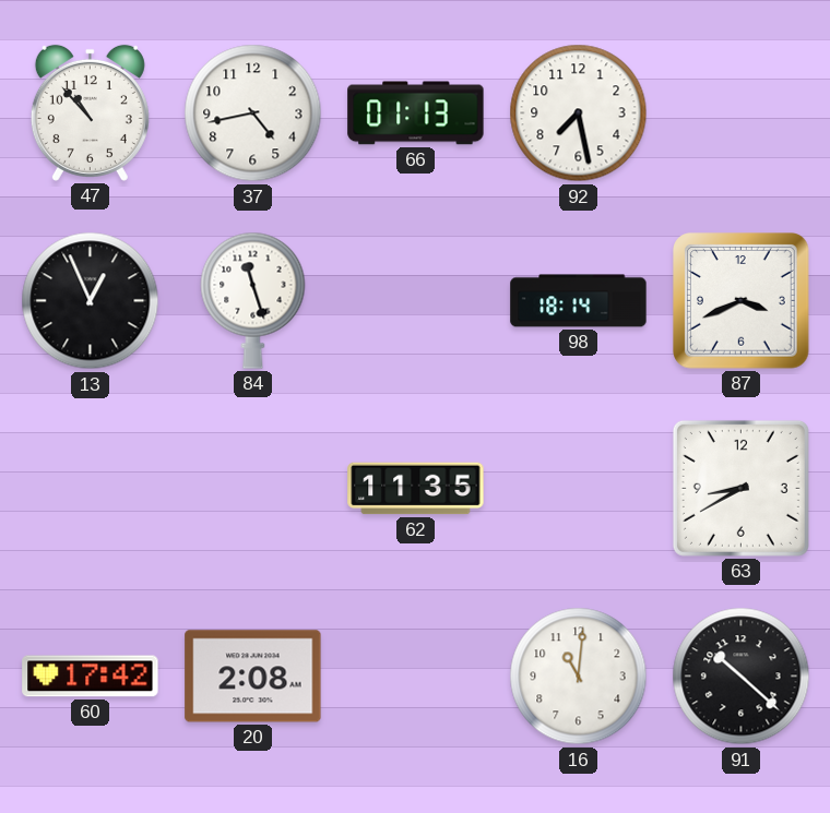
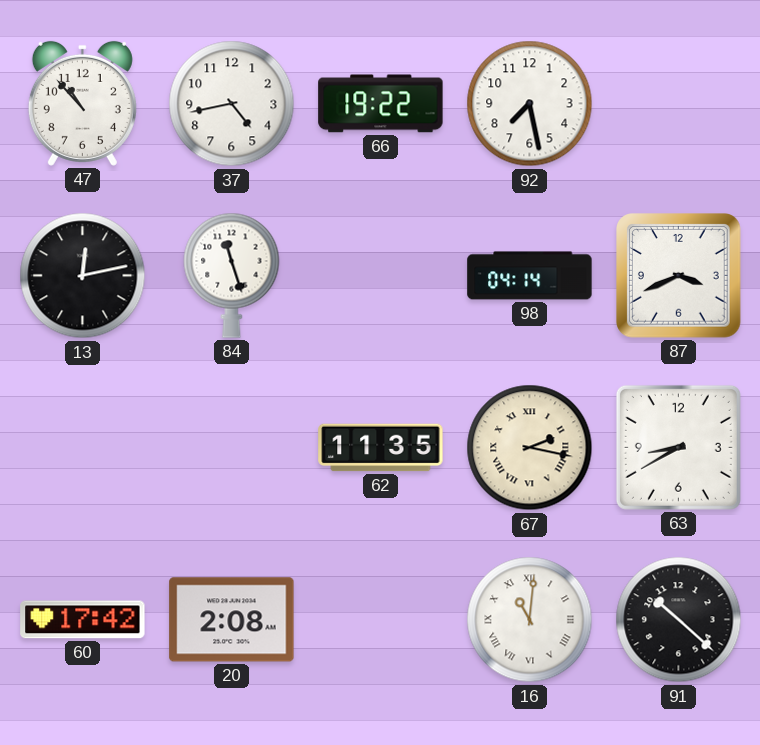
66: 01:13 -> 19:22 (381, 104)
13: 12:56 -> 12:13 (83, 276)
98: 18:14 -> 04:14 (530, 276)
67: none -> 2:17 (530, 448)
16 numerals: Arabic -> Roman (530, 620)
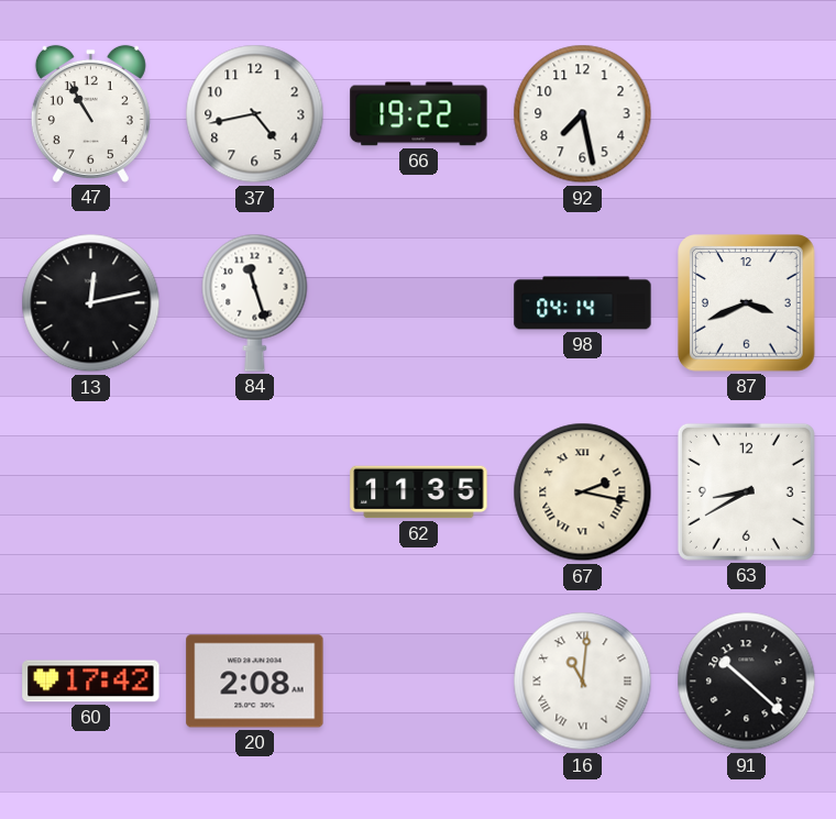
47: 10:53 -> 10:55 (90, 113)
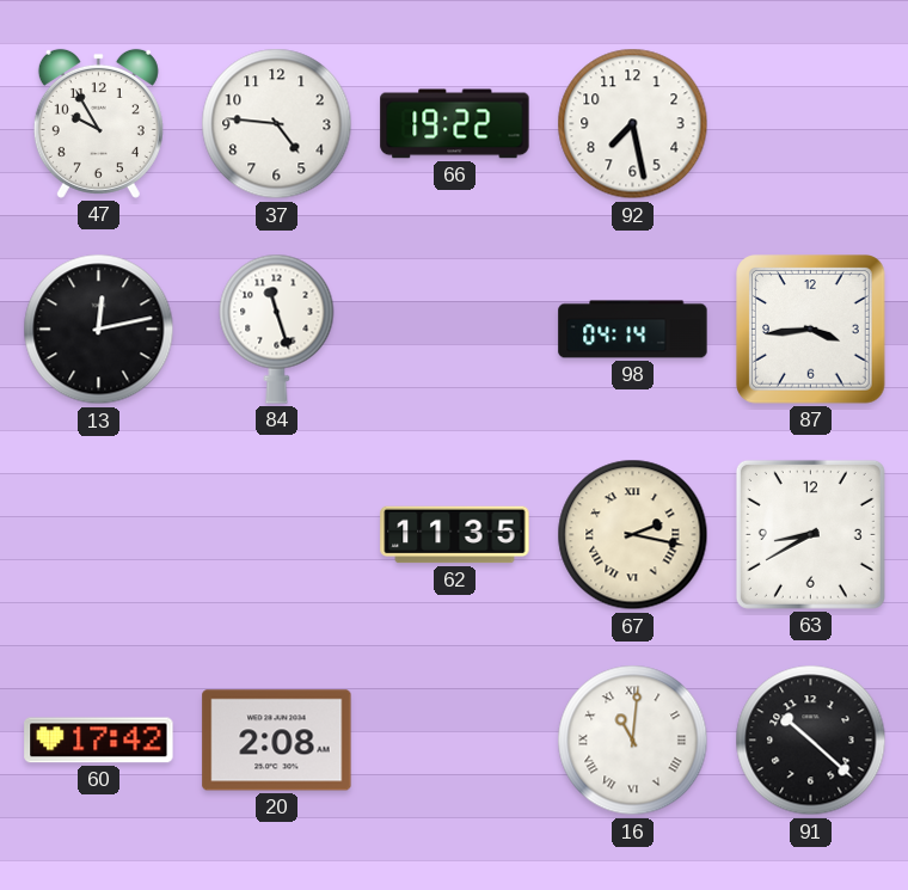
47: 10:55 -> 9:55 (98, 123)
37: 4:43 -> 4:46 (277, 124)
87: 3:41 -> 3:44 (811, 330)
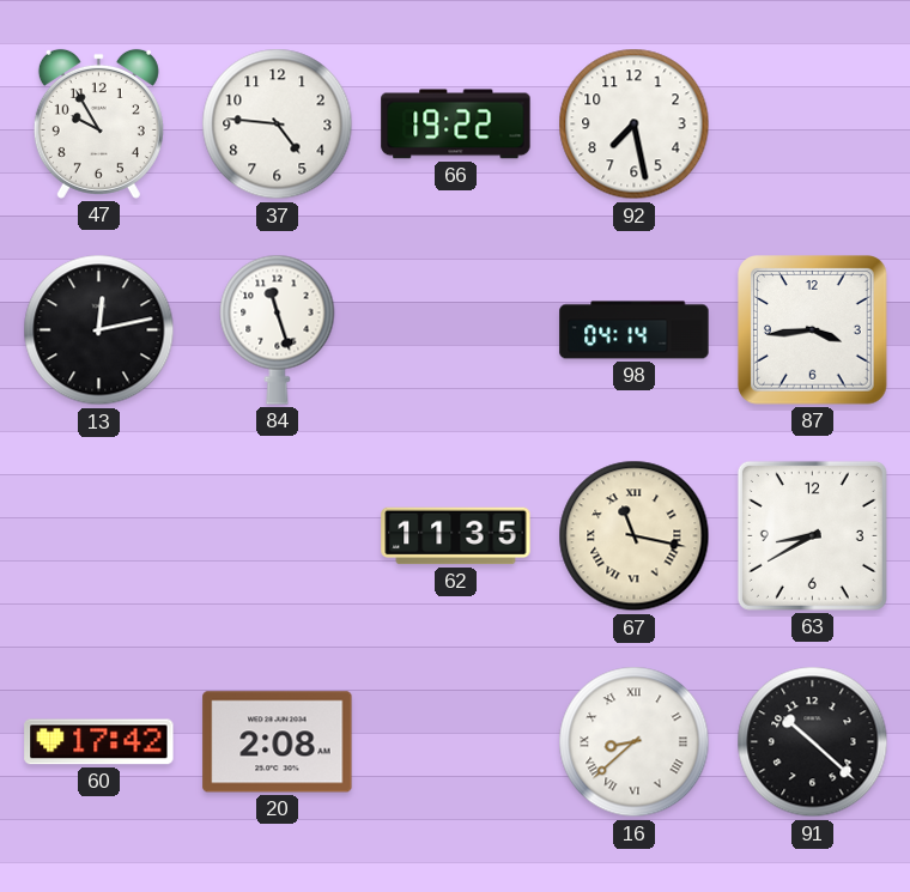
67: 2:17 -> 11:17 (635, 536)
16: 11:01 -> 8:38 (635, 742)
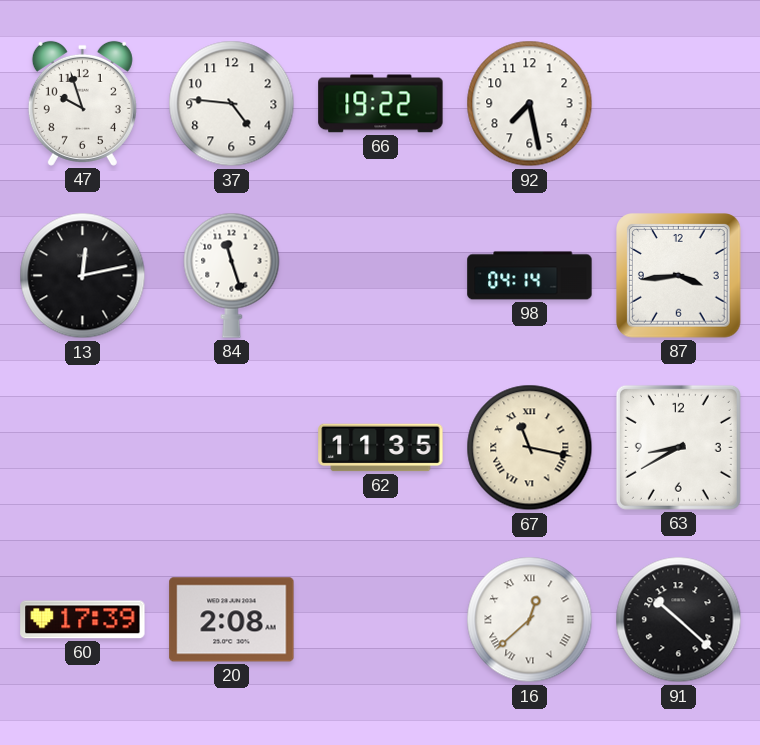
47: 9:55 -> 9:57 (82, 103)
60: 17:42 -> 17:39 (83, 620)
16: 8:38 -> 12:38 (530, 620)
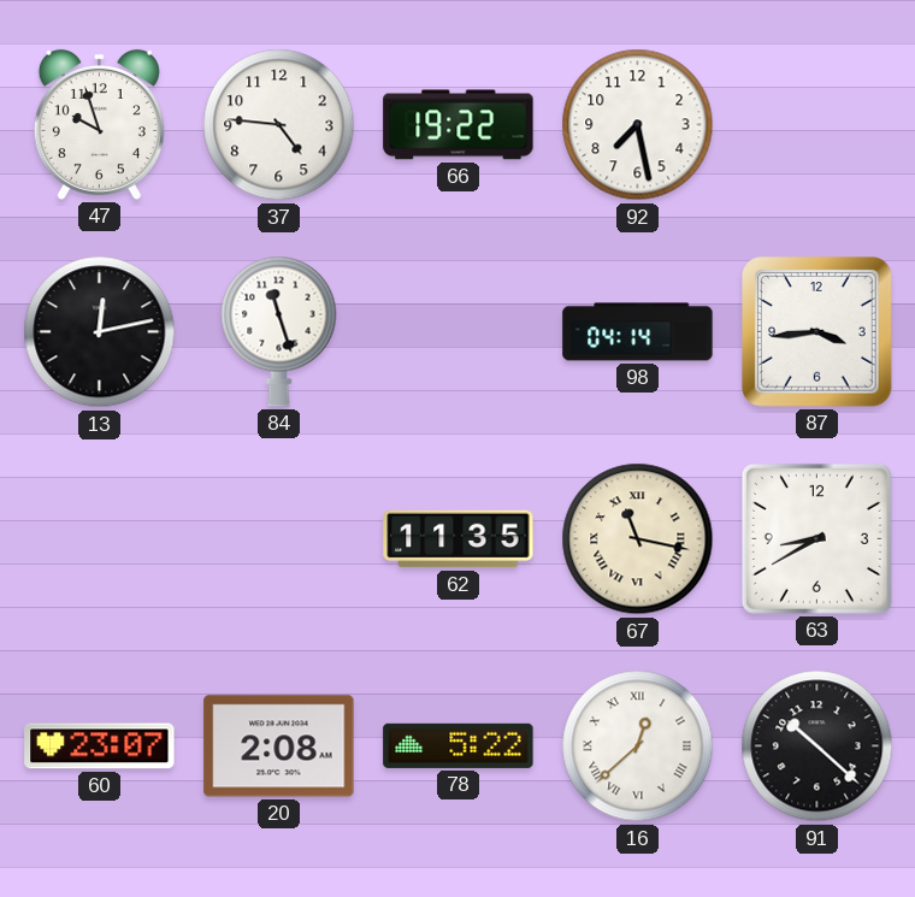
60: 17:39 -> 23:07 (100, 746)
78: none -> 5:22 (459, 745)
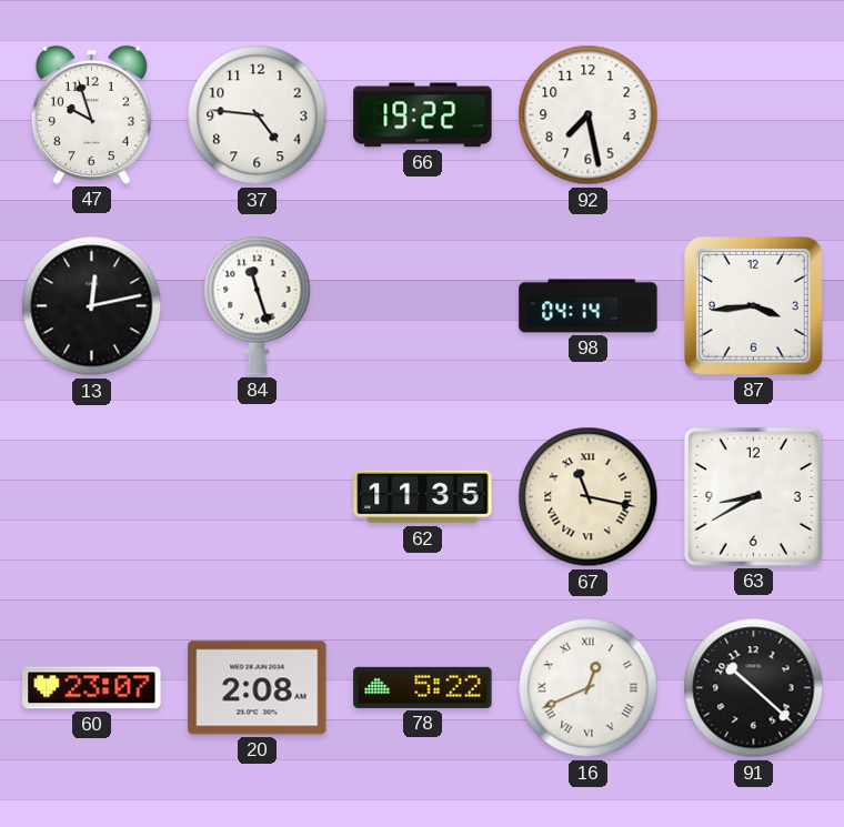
16: 12:38 -> 12:41 (589, 688)
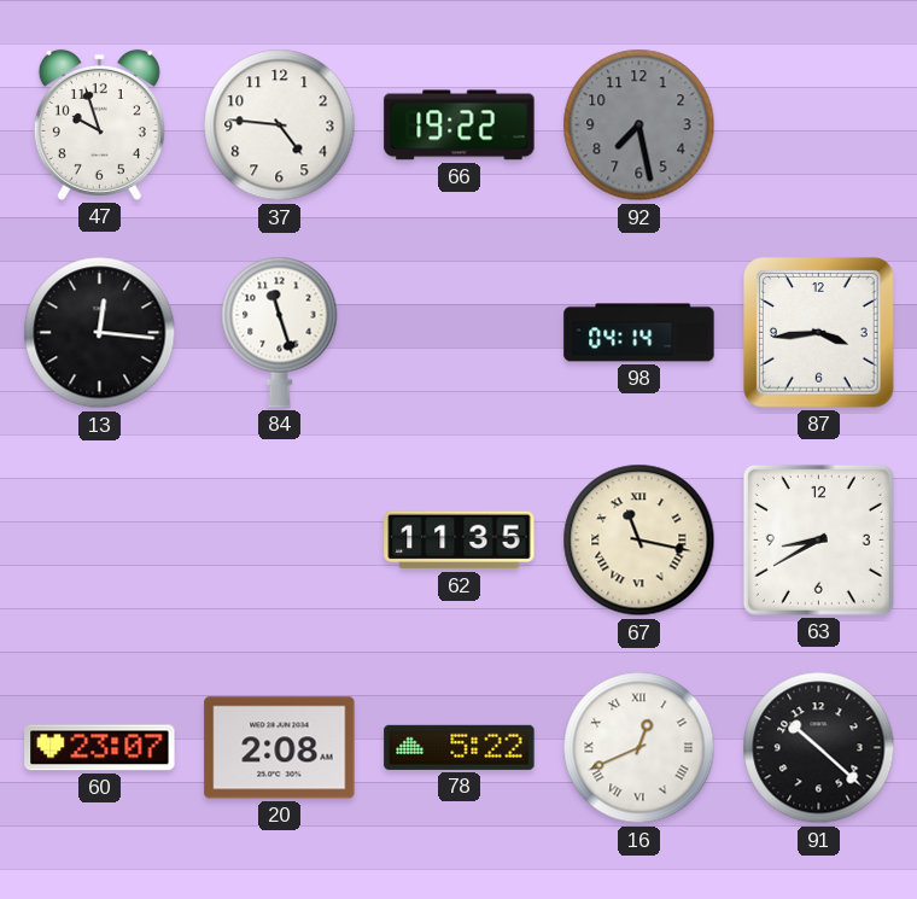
92 dial: white -> grey (639, 125)
13: 12:13 -> 12:16 (100, 333)
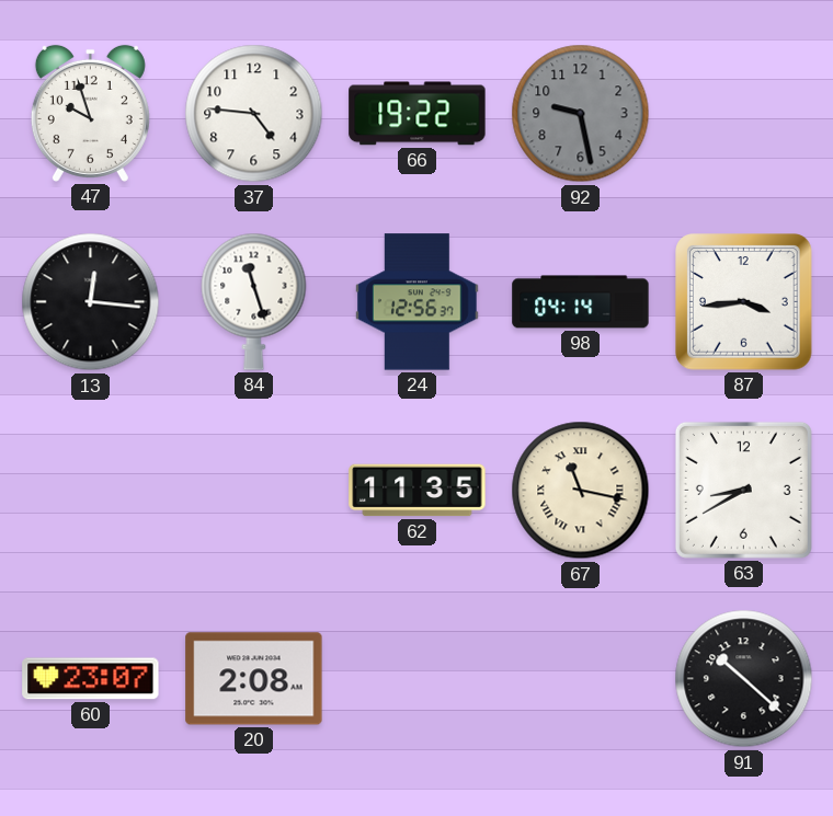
92: 7:28 -> 9:28 (581, 114)
24: none -> 12:56 (418, 302)
78: 5:22 -> none (460, 747)
16: 12:41 -> none (639, 748)
